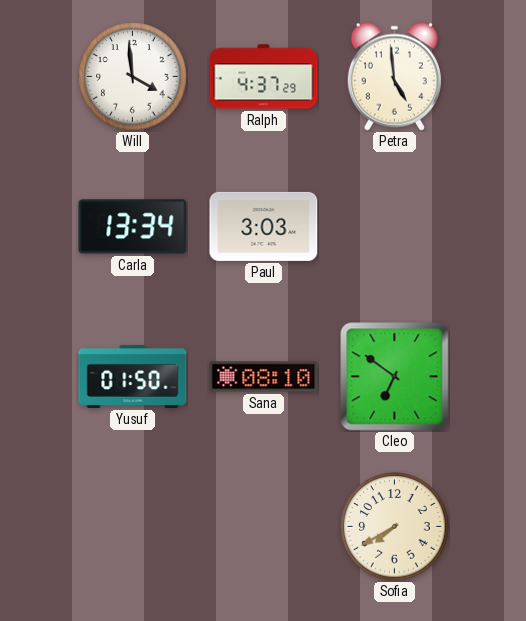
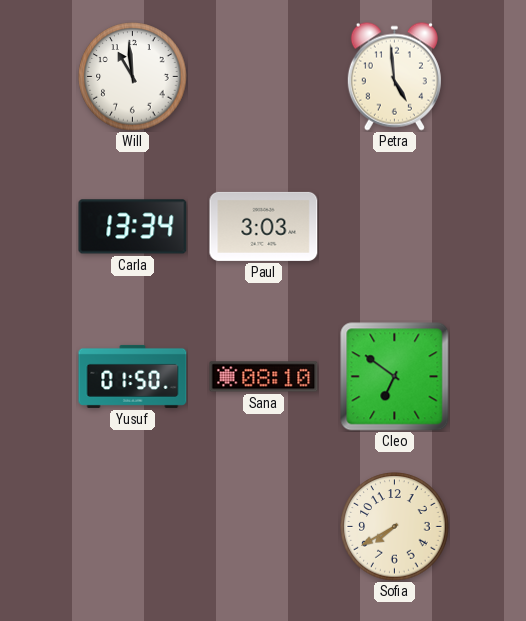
Will: 3:59 -> 10:59 (133, 77)
Ralph: 4:37 -> none (264, 77)
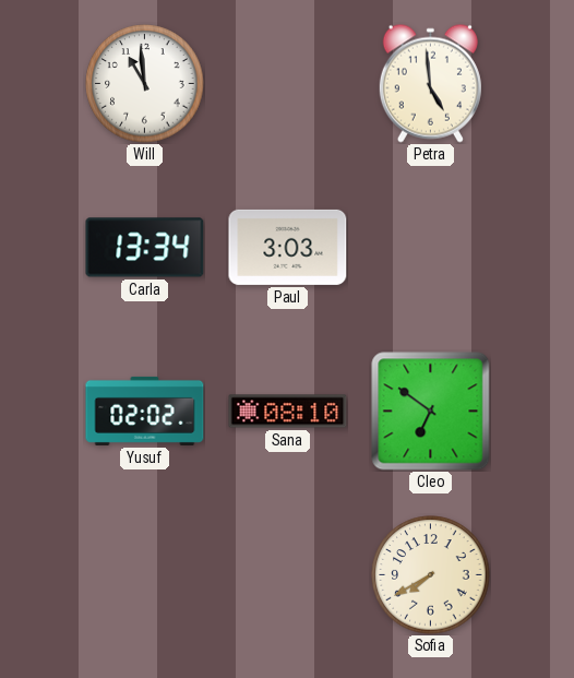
Yusuf: 01:50 -> 02:02 (145, 411)
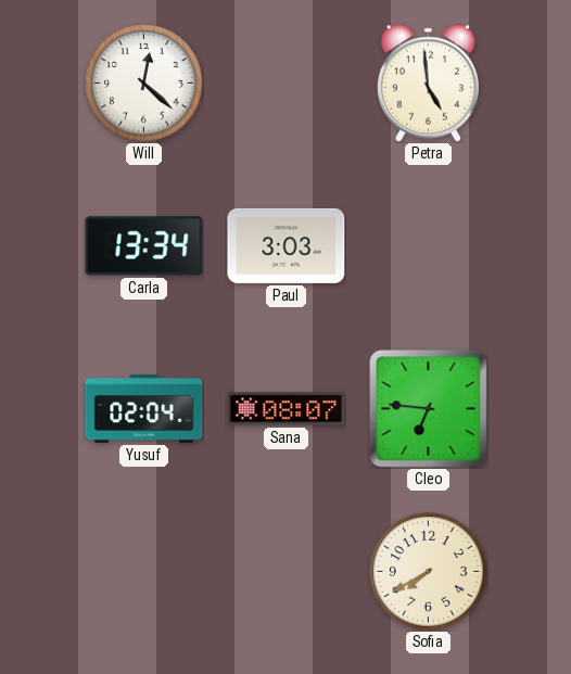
Will: 10:59 -> 12:22 (144, 84)
Yusuf: 02:02 -> 02:04 (144, 408)
Sana: 08:10 -> 08:07 (287, 409)
Cleo: 6:51 -> 6:46 (429, 409)
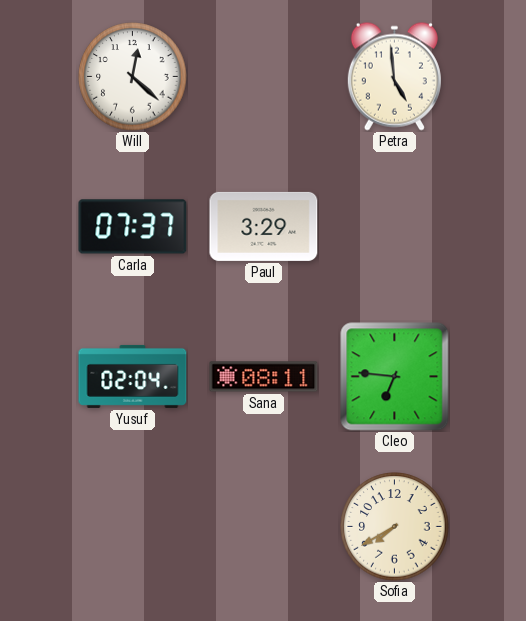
Carla: 13:34 -> 07:37 (133, 227)
Paul: 3:03 -> 3:29 (264, 226)
Sana: 08:07 -> 08:11 (264, 377)
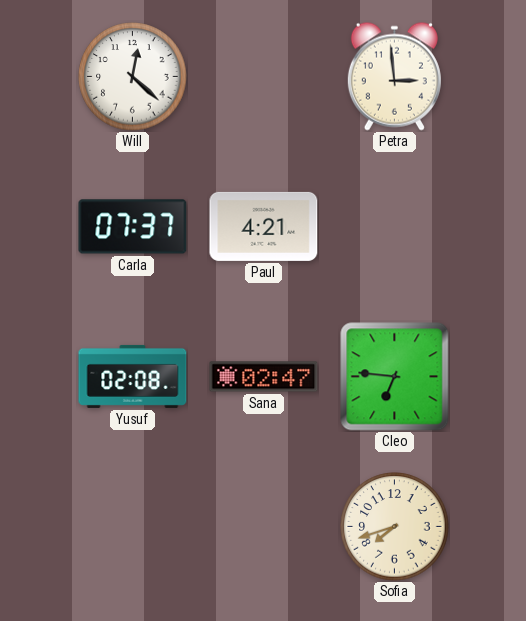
Petra: 4:59 -> 2:59 (394, 76)
Paul: 3:29 -> 4:21 (264, 226)
Yusuf: 02:04 -> 02:08 (133, 376)
Sana: 08:11 -> 02:47 (264, 377)
Sofia: 7:40 -> 7:42 (395, 527)
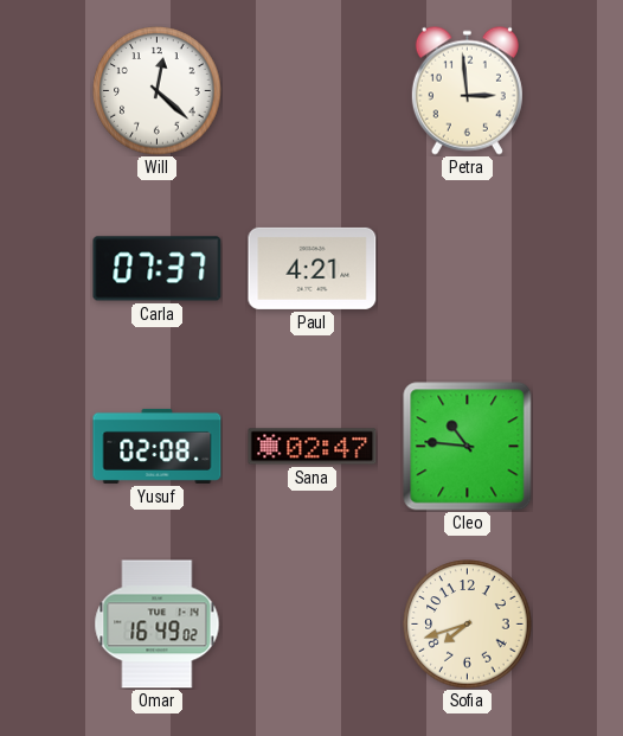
Cleo: 6:46 -> 10:46 (468, 447)
Omar: none -> 16:49 (158, 625)
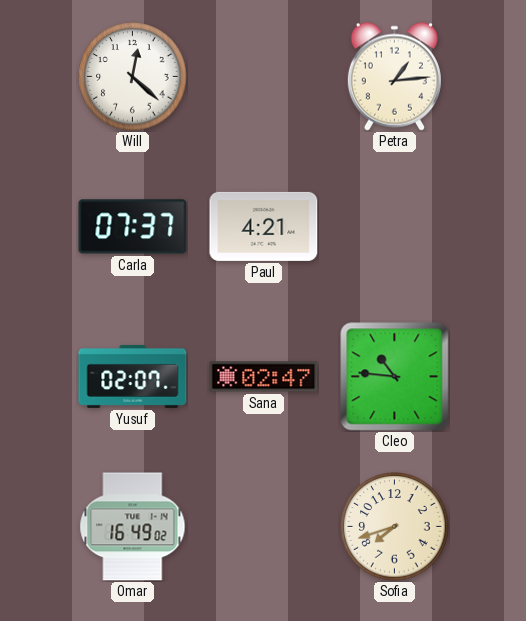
Petra: 2:59 -> 1:14 (394, 76)
Yusuf: 02:08 -> 02:07 (133, 376)
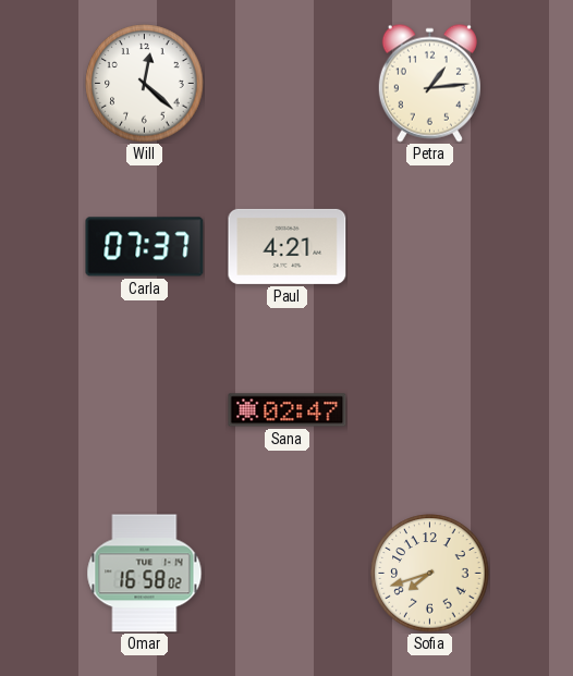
Yusuf: 02:07 -> none (133, 376)
Cleo: 10:46 -> none (395, 377)
Omar: 16:49 -> 16:58 (145, 574)
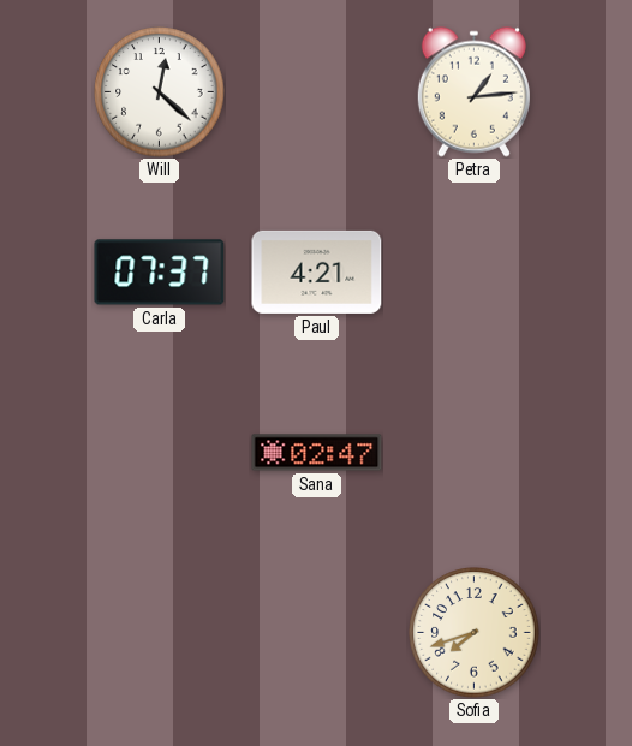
Omar: 16:58 -> none (145, 574)
